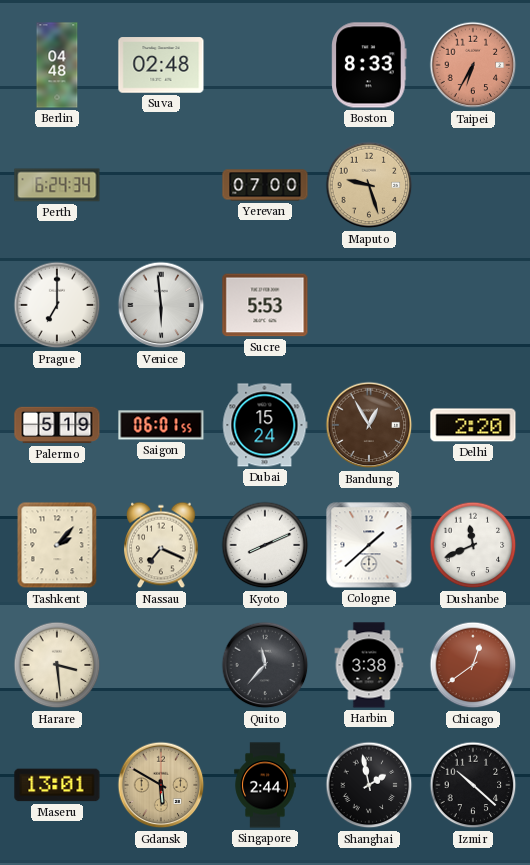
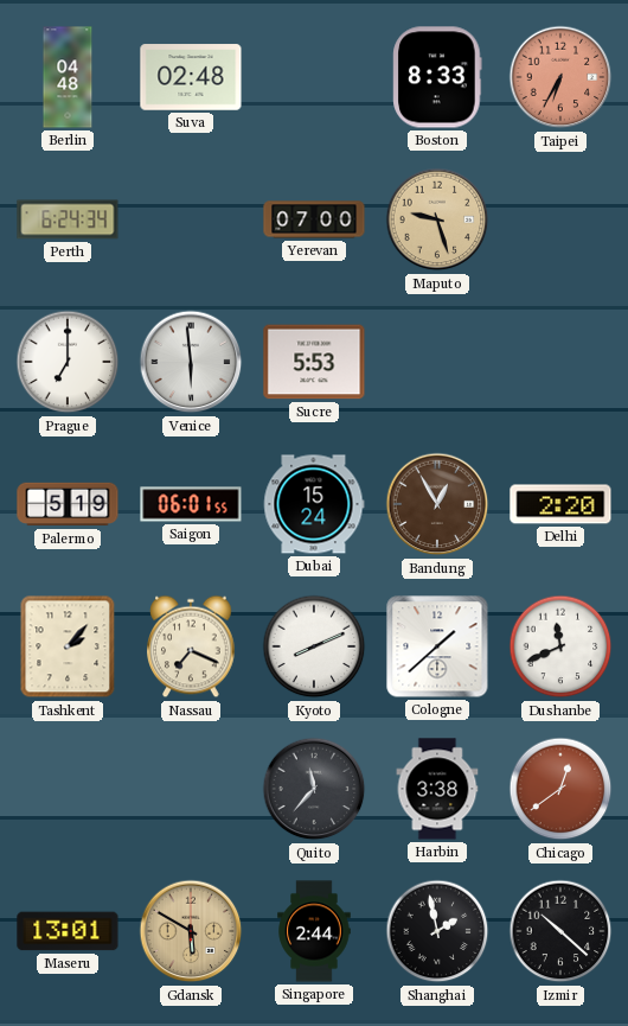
Harare: 3:29 -> none (57, 665)
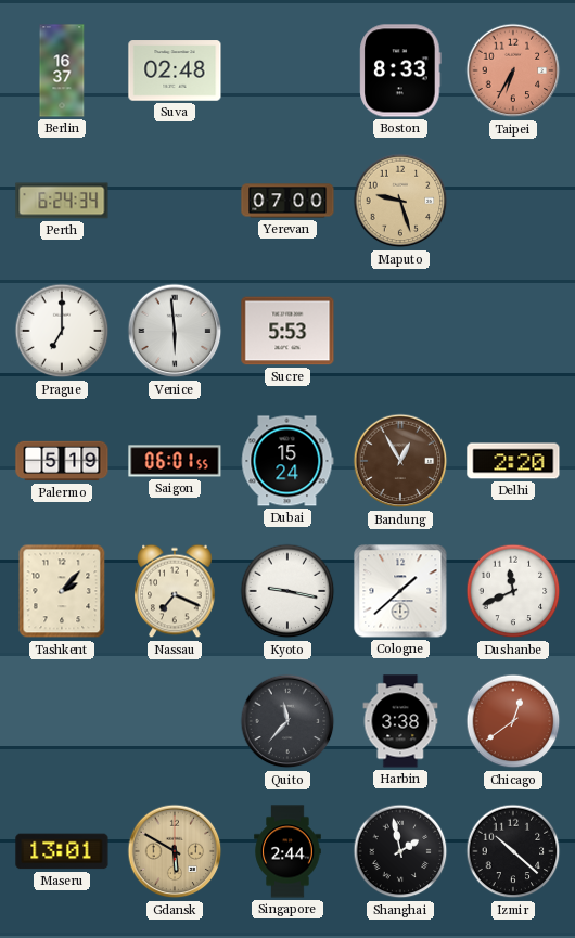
Berlin: 04:48 -> 16:37 (62, 70)
Kyoto: 8:11 -> 9:17 (287, 591)
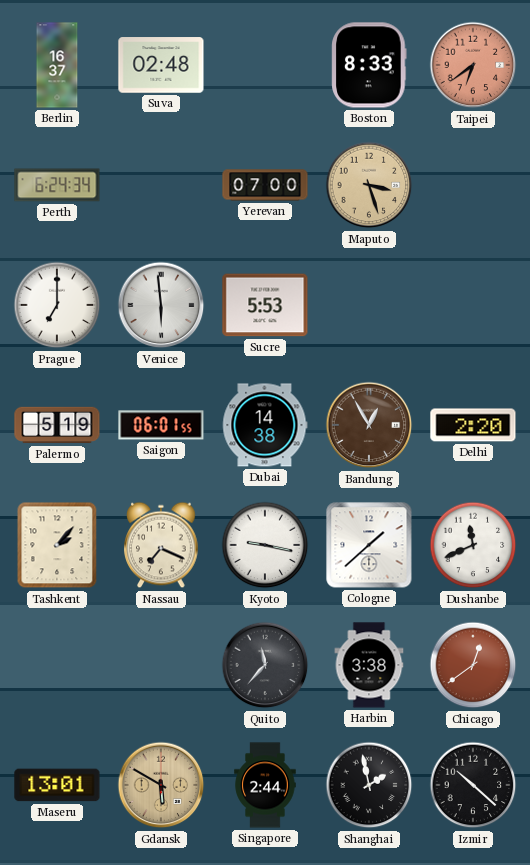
Taipei: 6:35 -> 6:39 (473, 65)
Maputo: 9:27 -> 3:27 (369, 185)
Dubai: 15:24 -> 14:38 (265, 425)
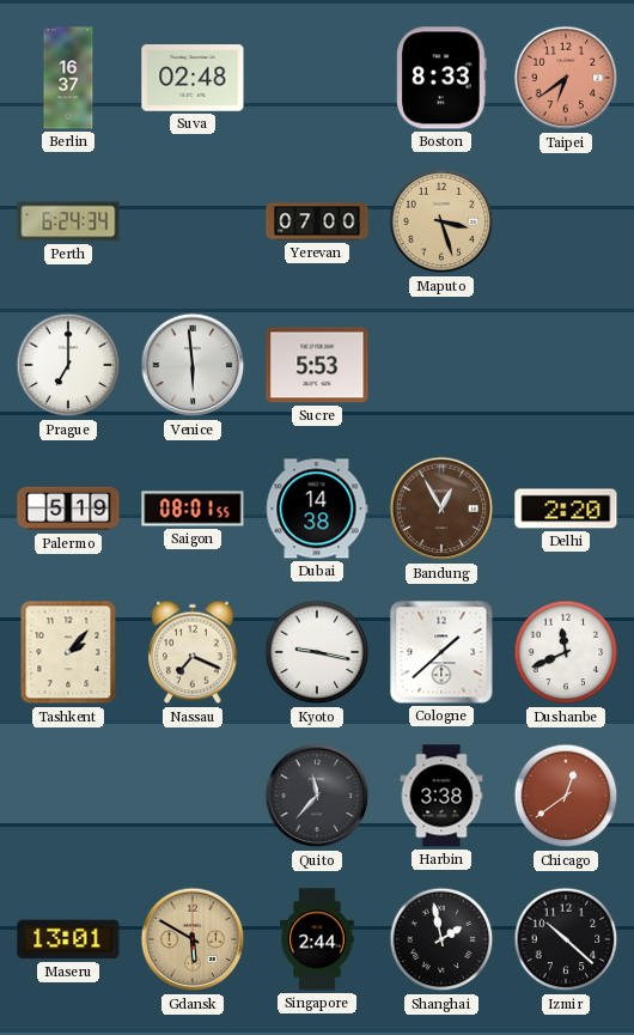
Saigon: 06:01 -> 08:01 (193, 509)
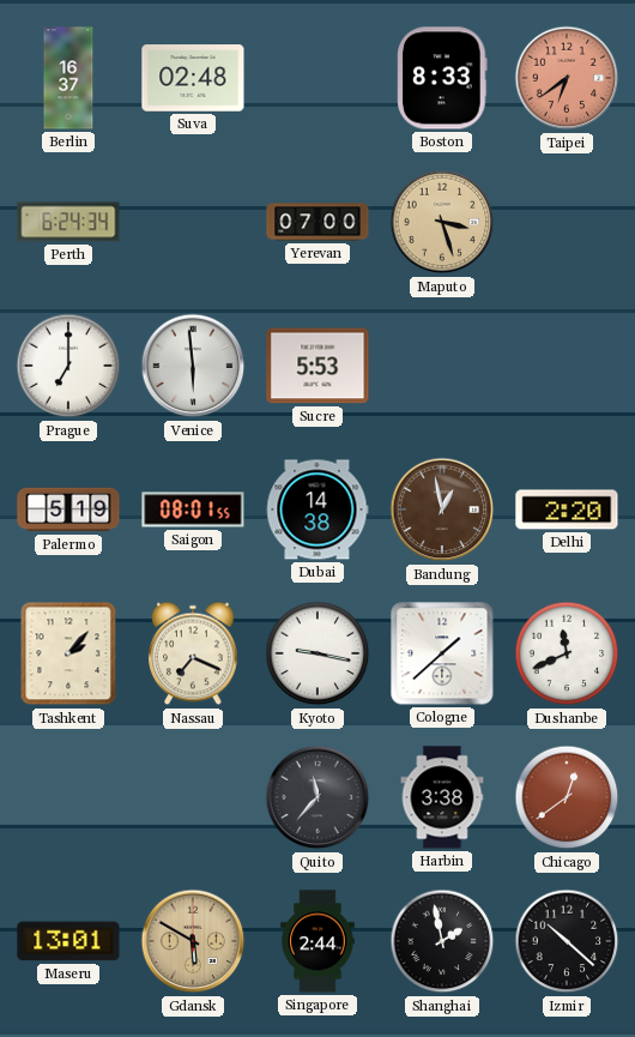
Bandung: 12:55 -> 12:58 (442, 510)
